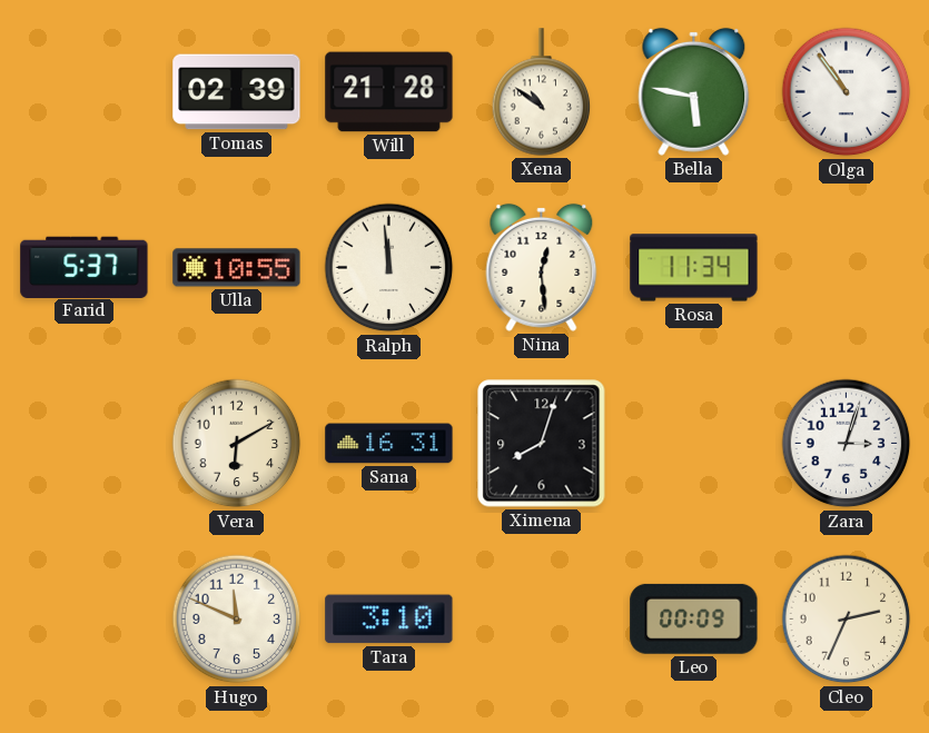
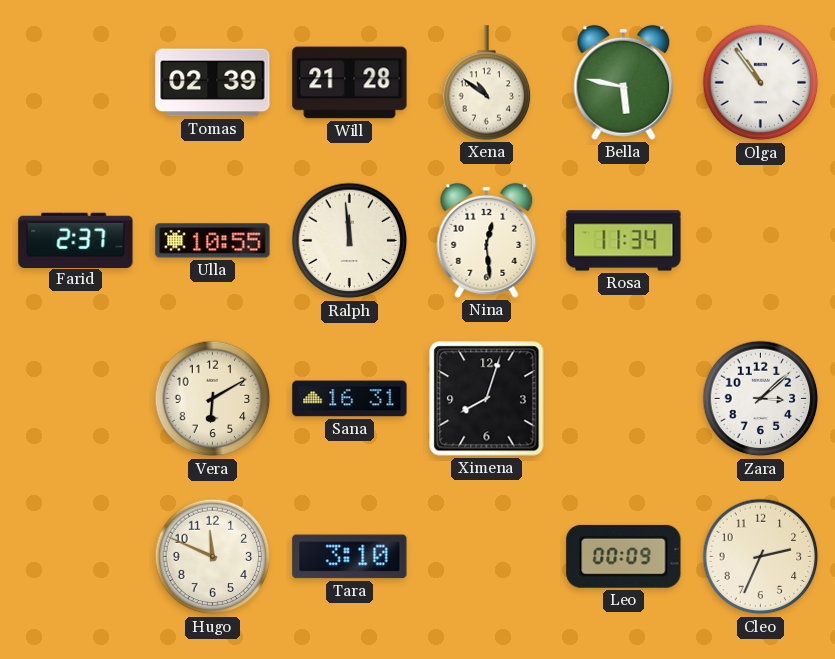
Farid: 5:37 -> 2:37 (76, 240)
Zara: 3:03 -> 3:08 (761, 399)
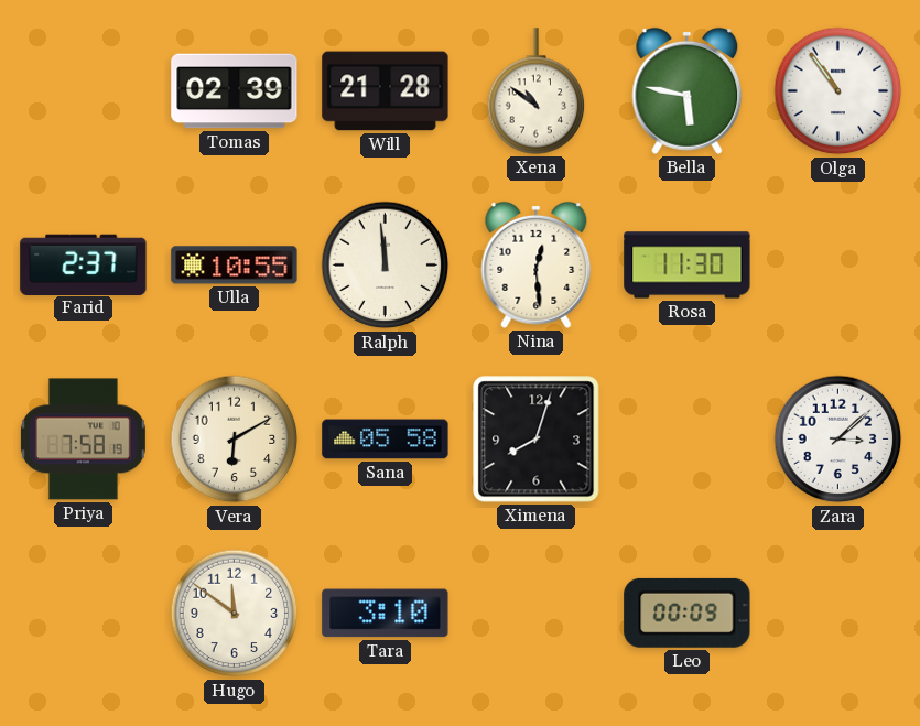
Rosa: 11:34 -> 11:30 (688, 266)
Priya: none -> 7:58 (83, 440)
Sana: 16:31 -> 05:58 (386, 440)
Hugo: 11:49 -> 11:51 (235, 614)
Cleo: 2:34 -> none (761, 557)
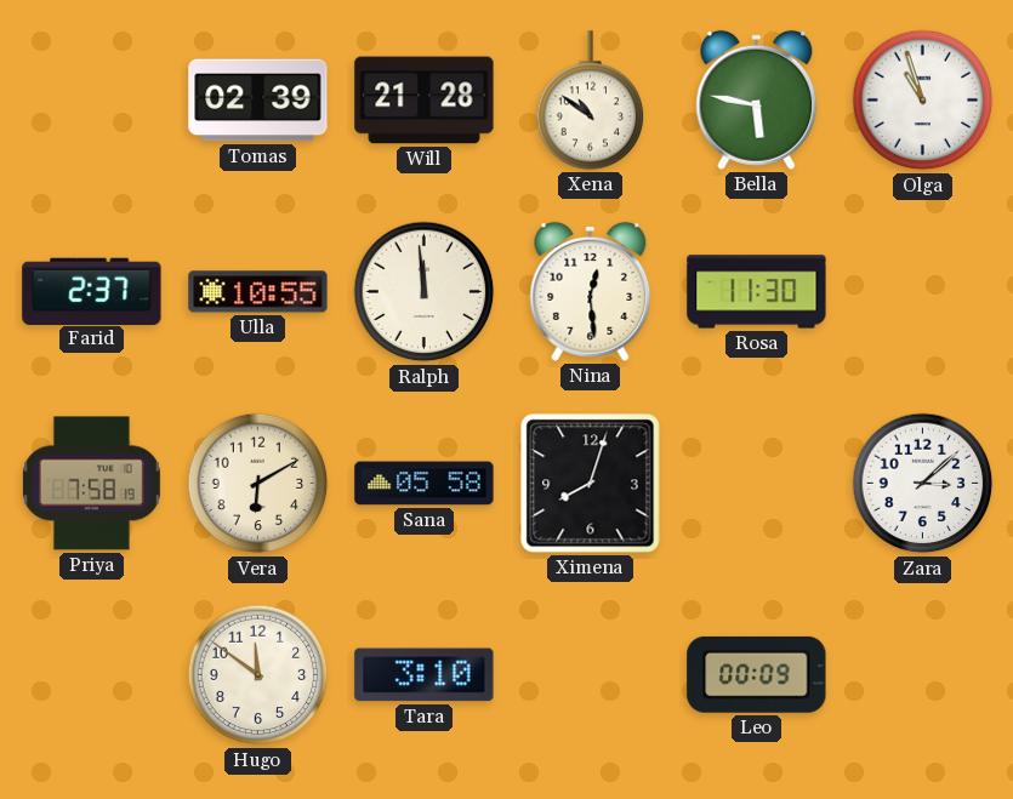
Olga: 10:54 -> 10:57 (923, 101)
